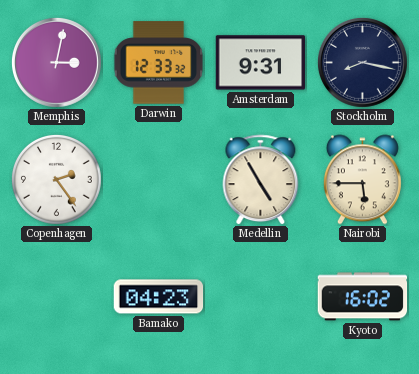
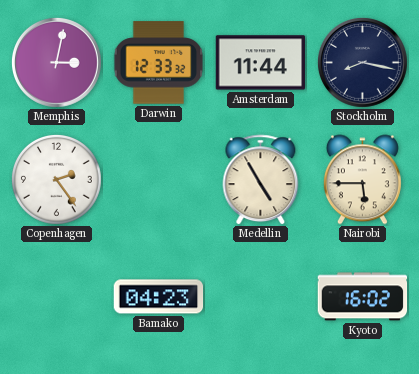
Amsterdam: 9:31 -> 11:44 (261, 63)
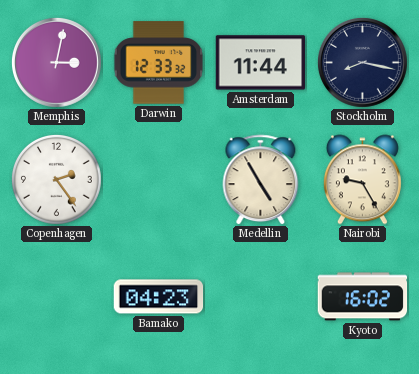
Nairobi: 5:45 -> 9:25 (362, 180)
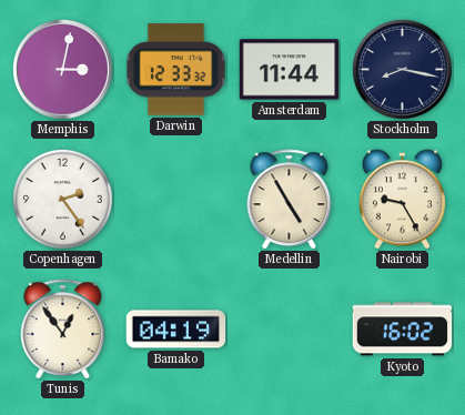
Tunis: none -> 12:54 (63, 330)
Bamako: 04:23 -> 04:19 (176, 330)
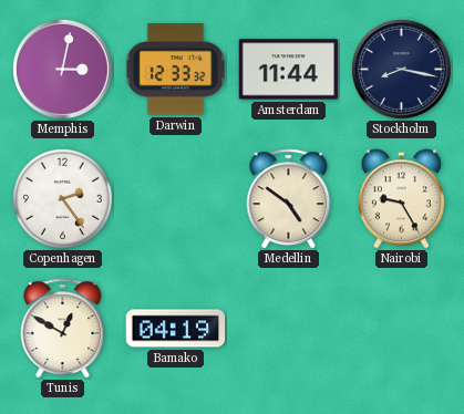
Medellin: 4:55 -> 4:51 (289, 199)
Tunis: 12:54 -> 12:50 (63, 329)
Kyoto: 16:02 -> none (403, 330)
